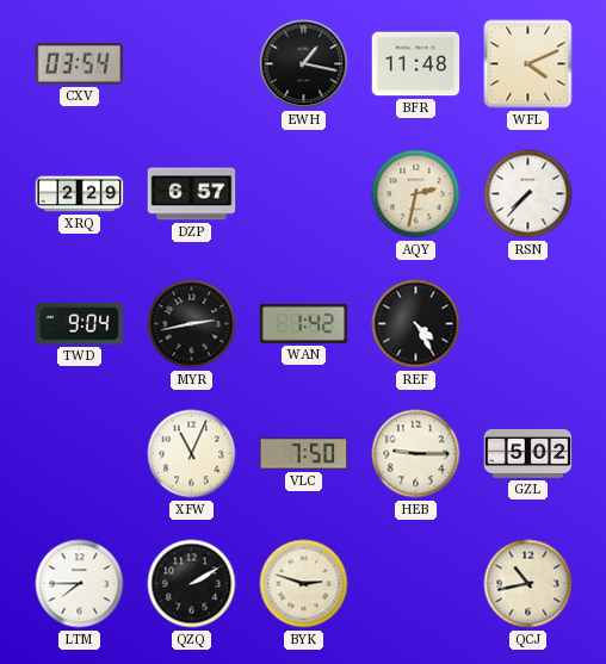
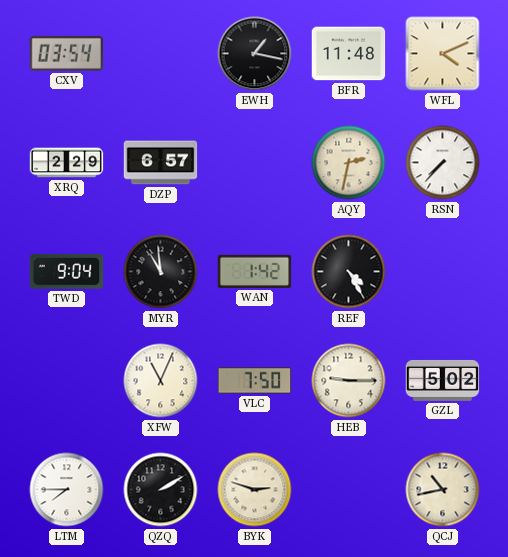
MYR: 2:43 -> 10:59 (161, 272)
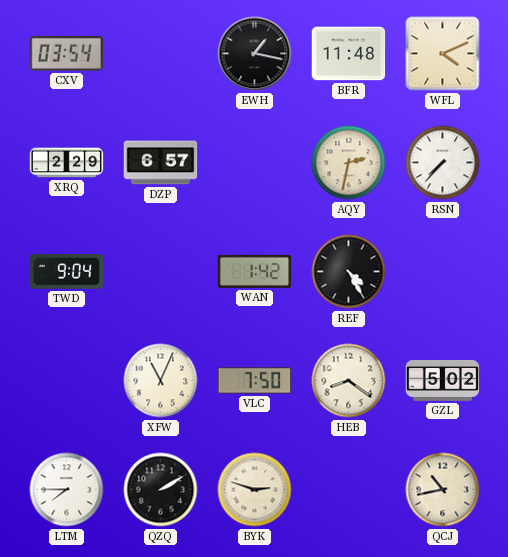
MYR: 10:59 -> none (161, 272)
HEB: 9:15 -> 8:21 (349, 381)
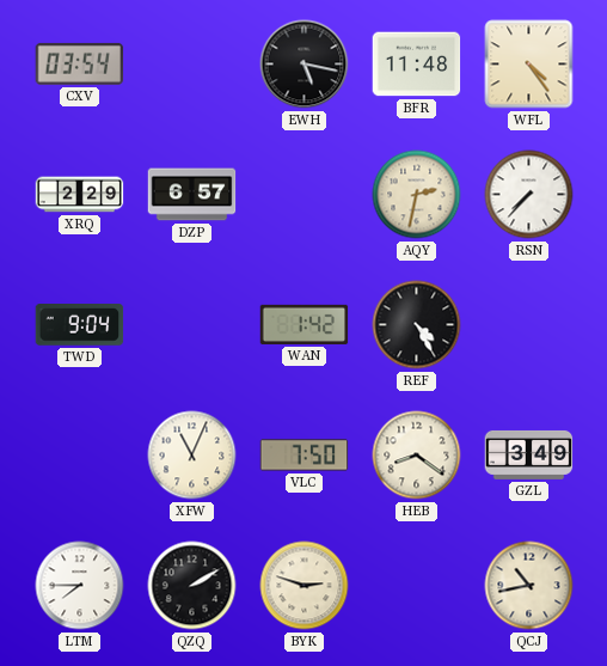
EWH: 1:17 -> 5:17 (305, 65)
WFL: 4:11 -> 4:24 (529, 65)
GZL: 5:02 -> 3:49 (529, 454)
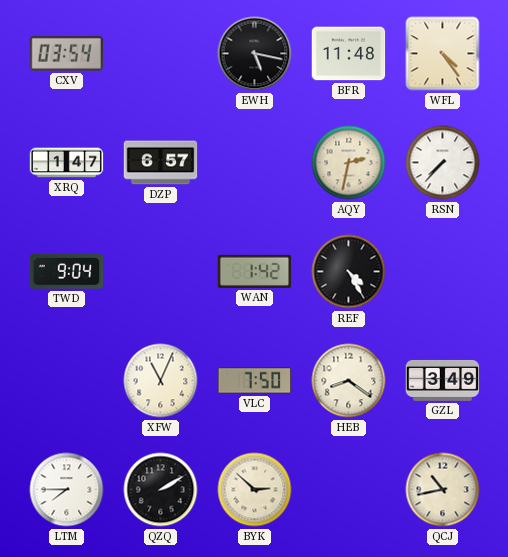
XRQ: 2:29 -> 1:47 (67, 163)
BYK: 2:48 -> 2:52 (255, 490)
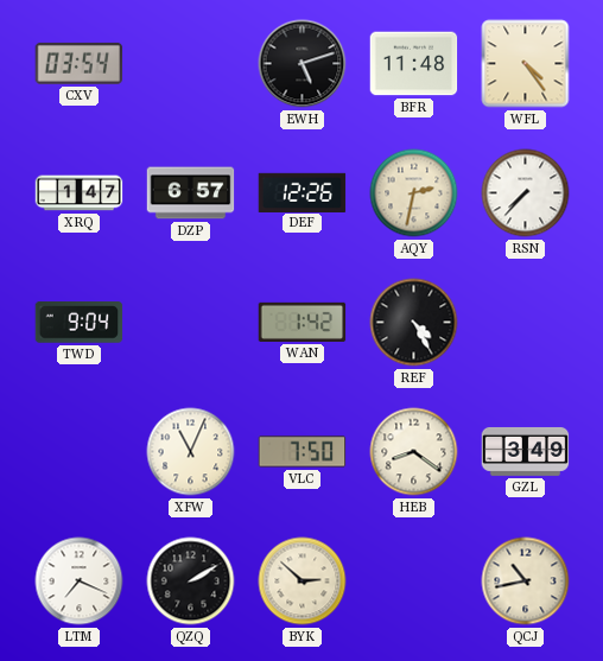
EWH: 5:17 -> 5:12 (303, 64)
DEF: none -> 12:26 (303, 192)
LTM: 7:45 -> 7:19 (80, 581)
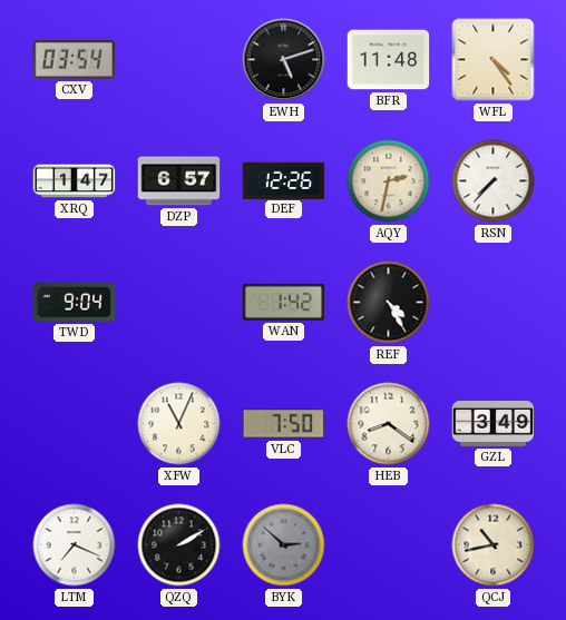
BYK dial: cream -> grey (284, 545)
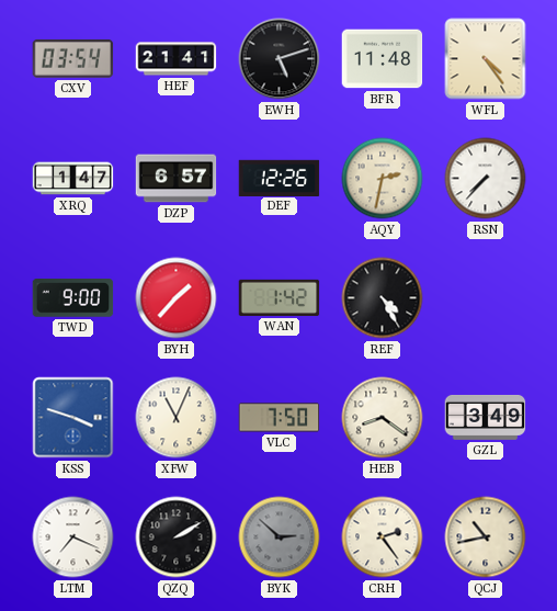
HEF: none -> 21:41 (177, 59)
TWD: 9:04 -> 9:00 (73, 298)
BYH: none -> 1:37 (177, 298)
KSS: none -> 3:48 (73, 418)
CRH: none -> 2:24 (383, 538)
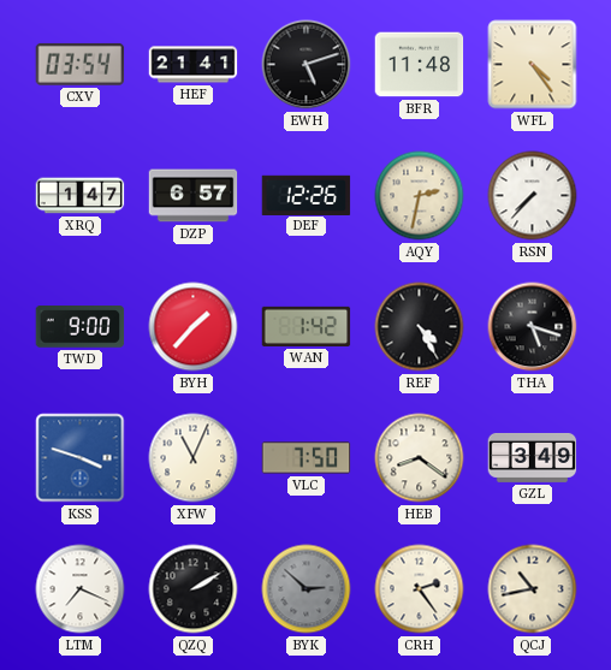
THA: none -> 5:18 (533, 327)
